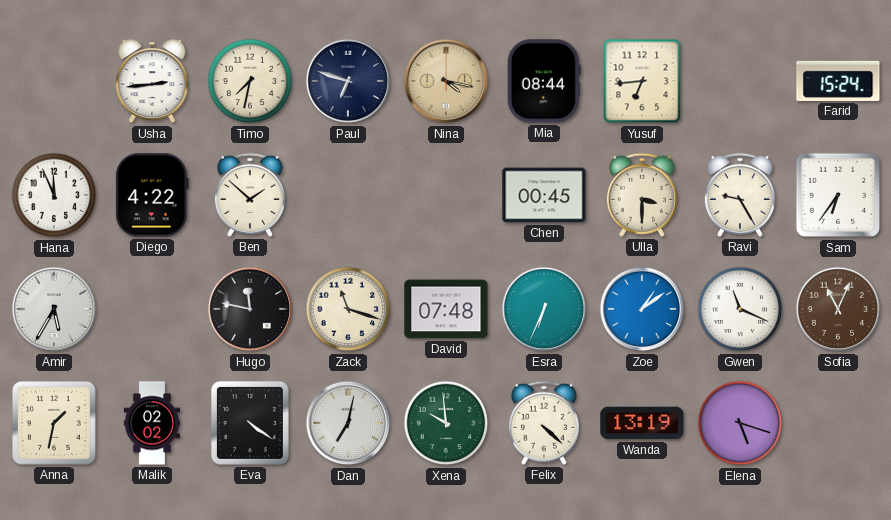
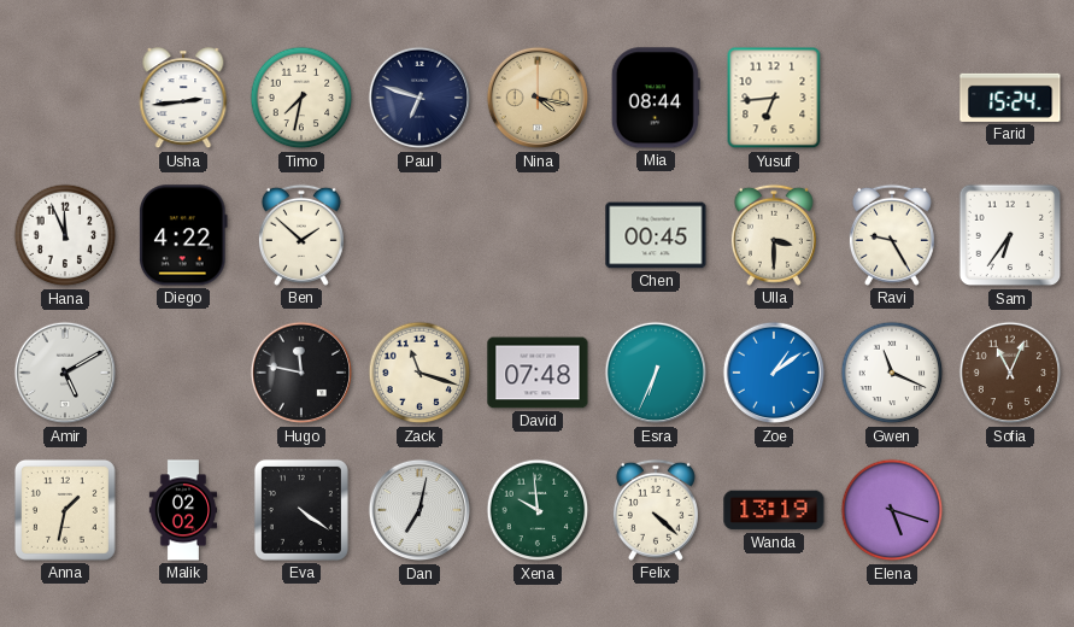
Amir: 5:35 -> 5:10 (65, 373)
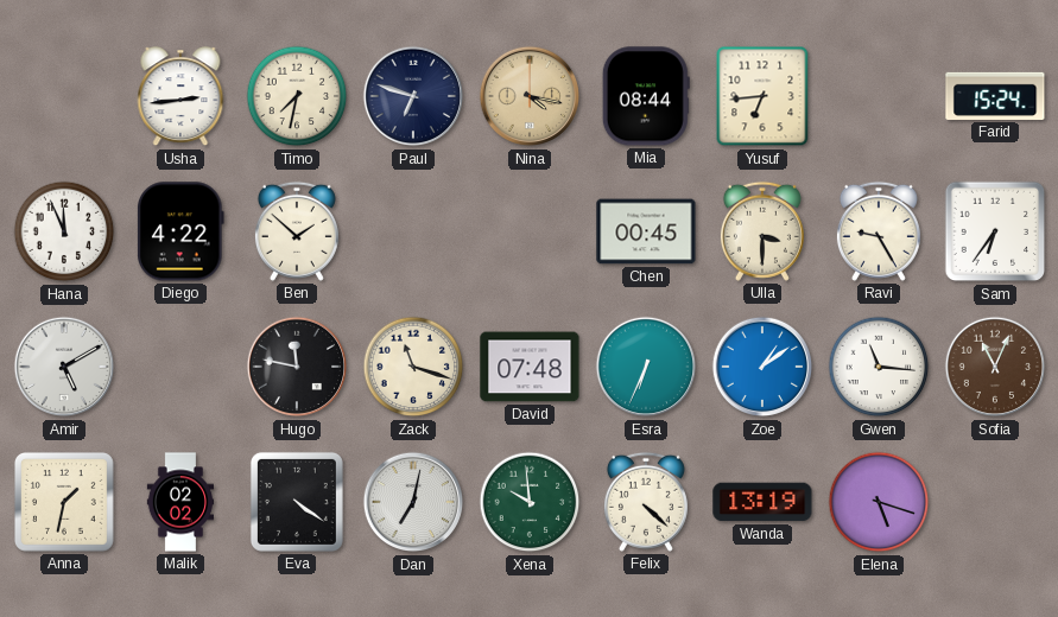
Gwen: 11:19 -> 11:16 (879, 367)
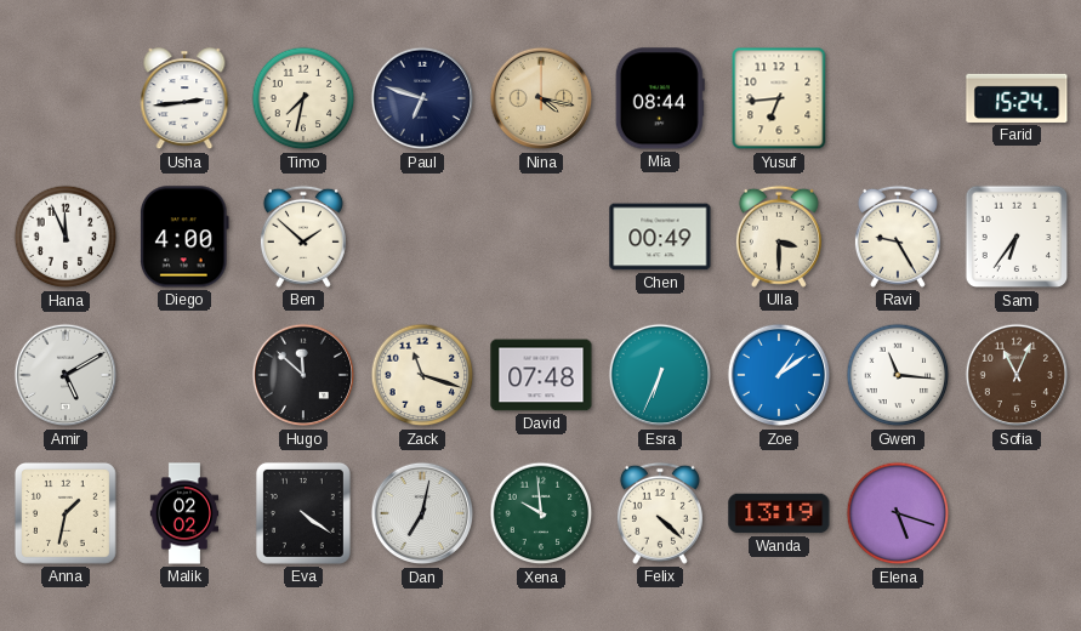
Diego: 4:22 -> 4:00 (184, 237)
Chen: 00:45 -> 00:49 (660, 237)
Hugo: 11:47 -> 11:52 (303, 375)
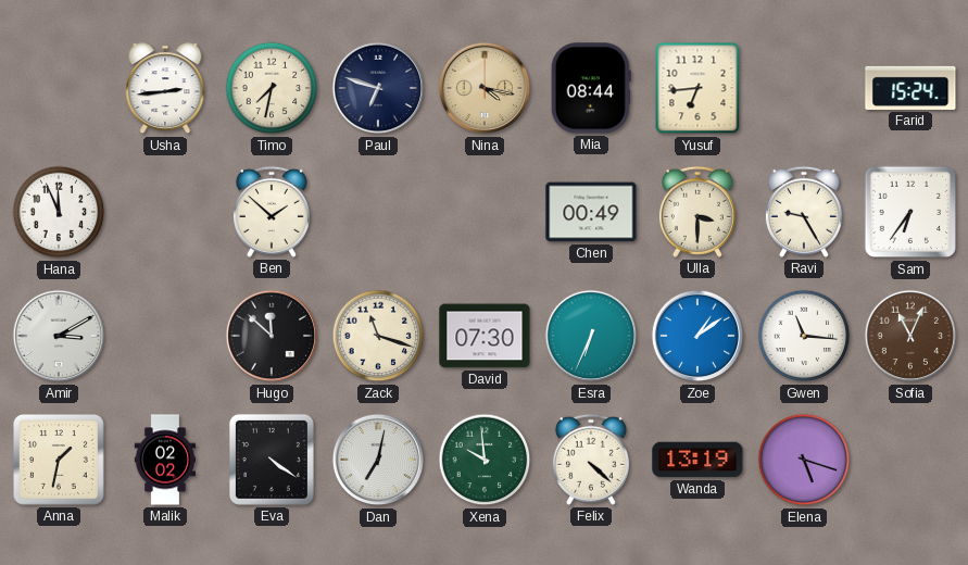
Diego: 4:00 -> none (184, 237)
Amir: 5:10 -> 3:10 (59, 336)
David: 07:48 -> 07:30 (485, 336)
